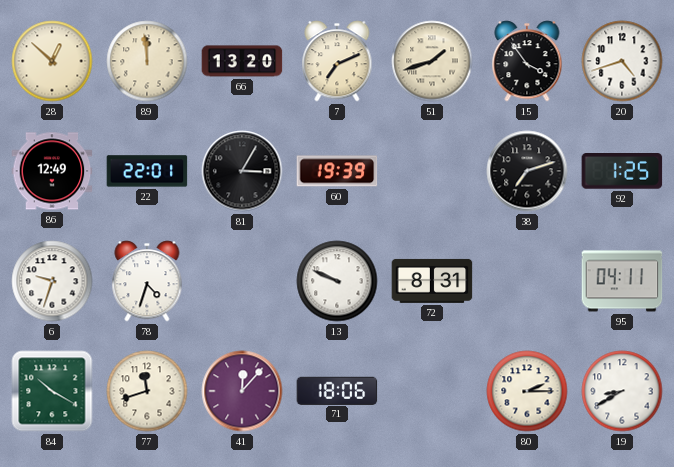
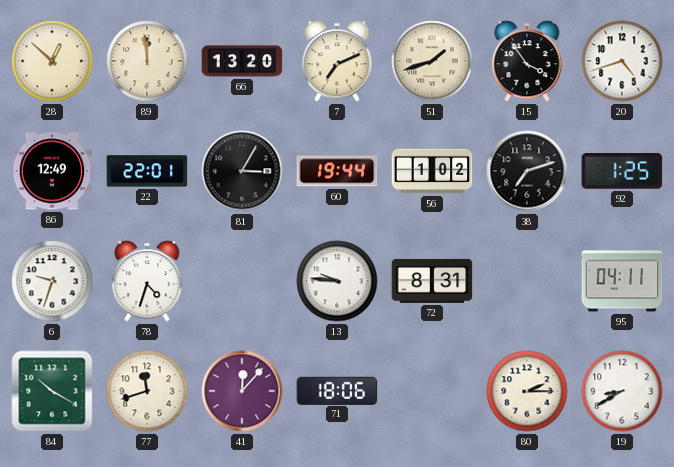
60: 19:39 -> 19:44 (337, 171)
56: none -> 1:02 (432, 171)
13: 9:49 -> 9:46 (337, 281)
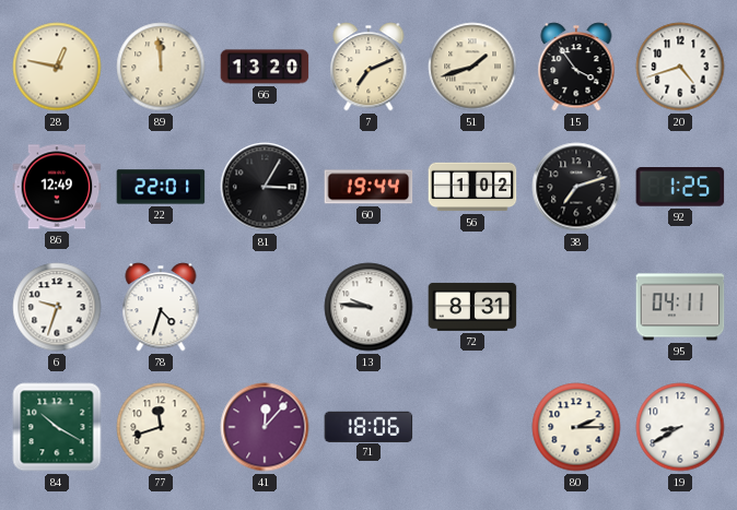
28: 12:52 -> 12:47 (57, 67)
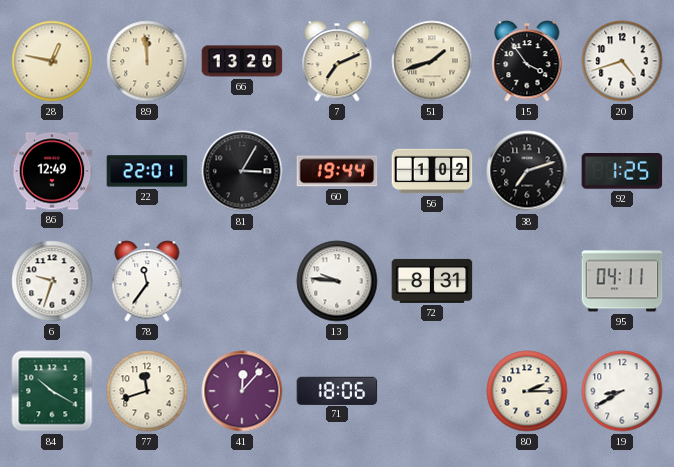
78: 4:33 -> 11:36 (147, 281)
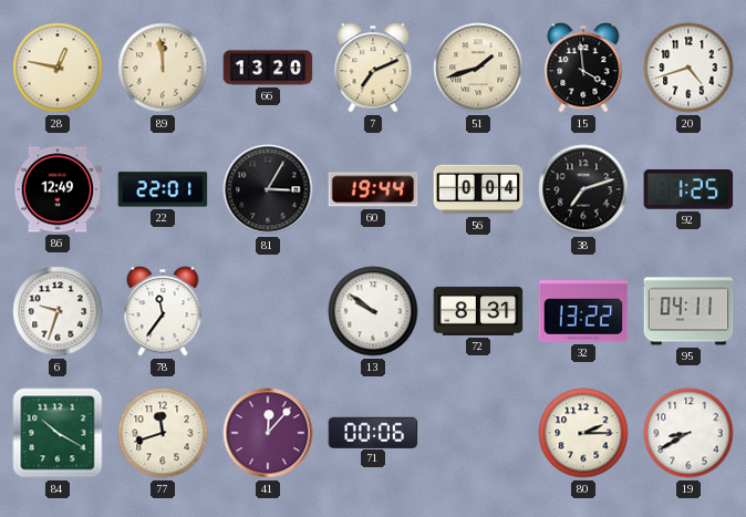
15: 3:54 -> 3:59 (583, 68)
56: 1:02 -> 0:04 (478, 189)
13: 9:46 -> 9:51 (373, 311)
32: none -> 13:22 (583, 311)
71: 18:06 -> 00:06 (373, 432)
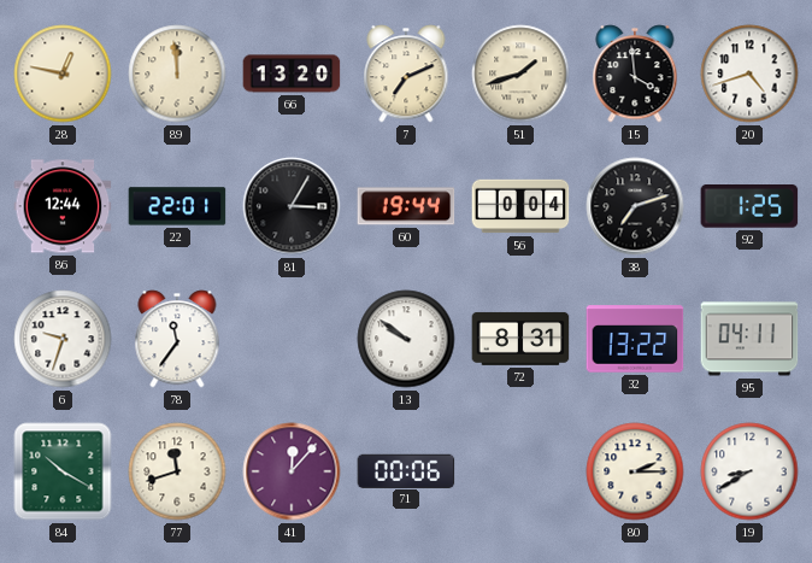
86: 12:49 -> 12:44 (63, 206)
